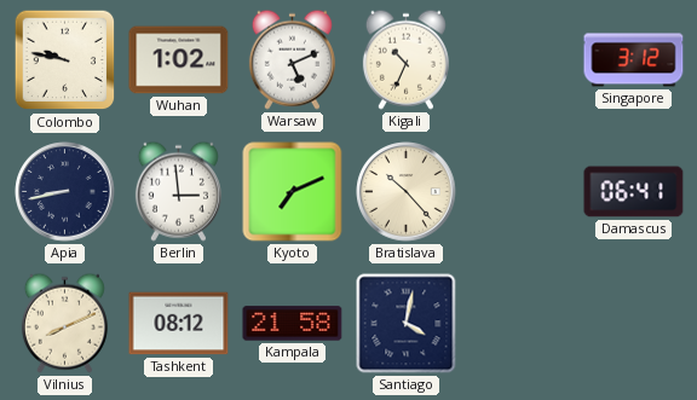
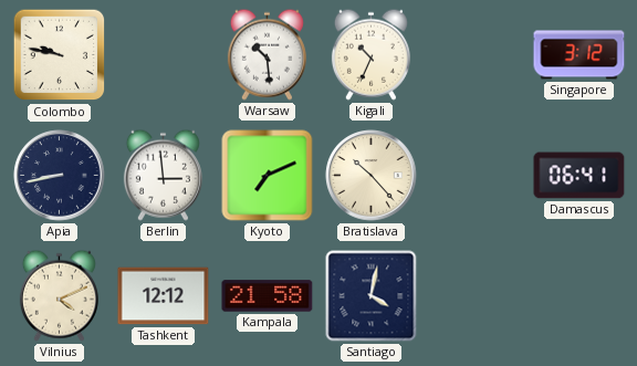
Wuhan: 1:02 -> none (179, 60)
Warsaw: 5:11 -> 10:29 (267, 54)
Vilnius: 8:11 -> 4:11 (59, 295)
Tashkent: 08:12 -> 12:12 (164, 296)
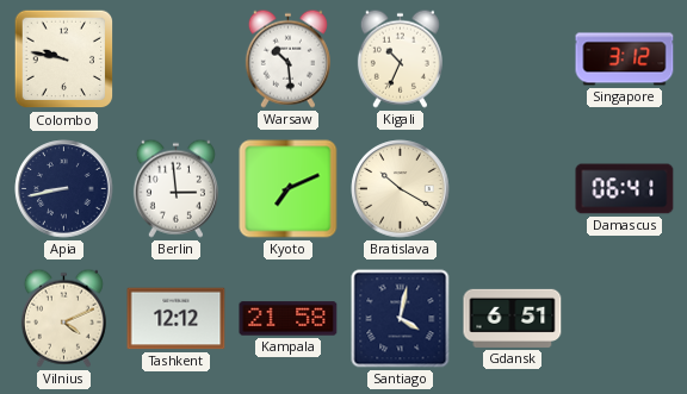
Bratislava: 10:23 -> 10:20 (401, 189)
Gdansk: none -> 6:51 (513, 318)
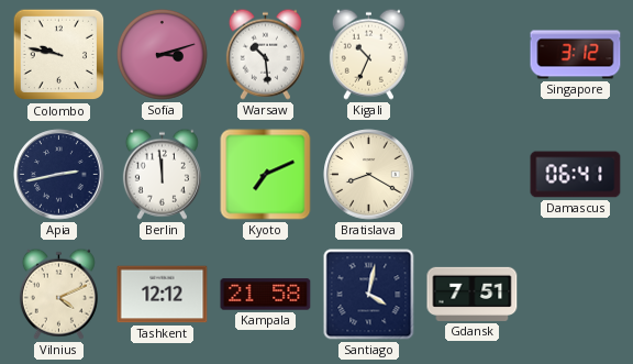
Sofia: none -> 3:12 (162, 54)
Apia: 8:43 -> 2:43 (59, 175)
Berlin: 2:59 -> 11:59 (162, 174)
Bratislava: 10:20 -> 8:20 (369, 175)
Gdansk: 6:51 -> 7:51 (473, 294)
